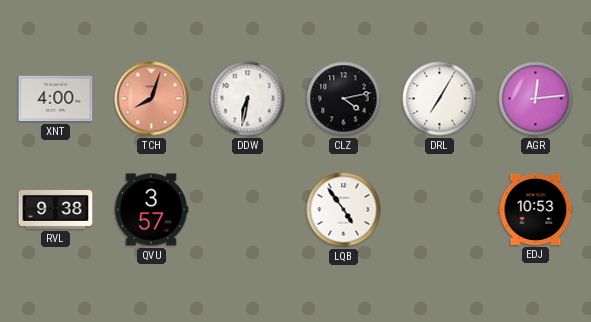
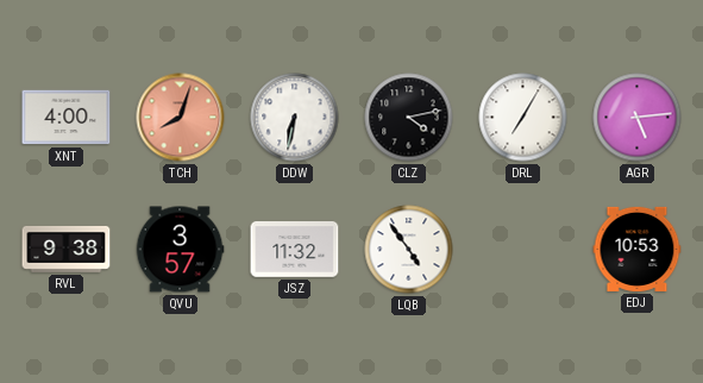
AGR: 12:14 -> 5:14 (638, 118)
JSZ: none -> 11:32 (295, 250)
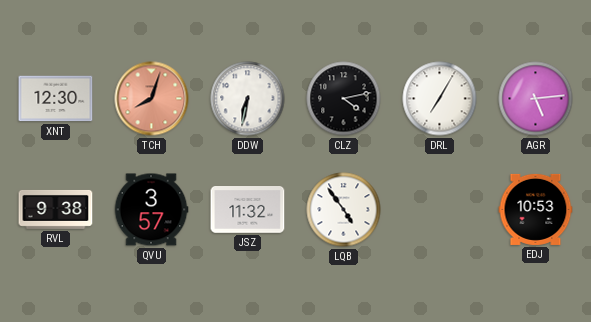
XNT: 4:00 -> 12:30 (56, 99)
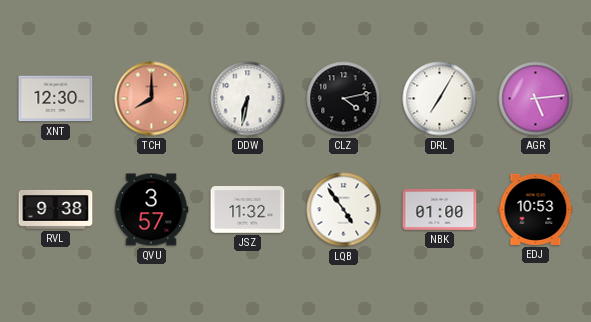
TCH: 8:03 -> 8:00 (152, 99)
NBK: none -> 01:00 (440, 209)
